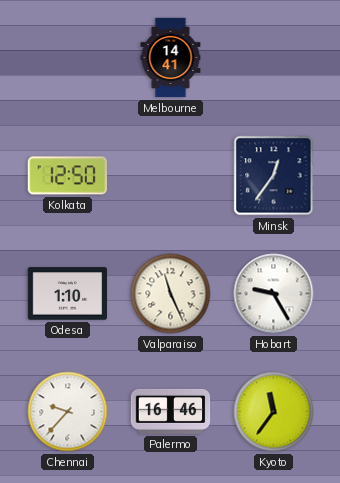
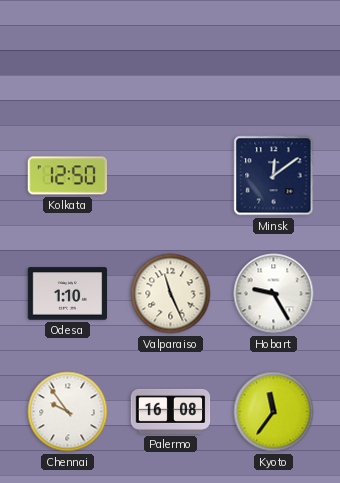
Melbourne: 14:41 -> none (171, 58)
Minsk: 12:36 -> 12:09 (274, 176)
Chennai: 9:37 -> 9:54 (68, 412)
Palermo: 16:46 -> 16:08 (171, 411)
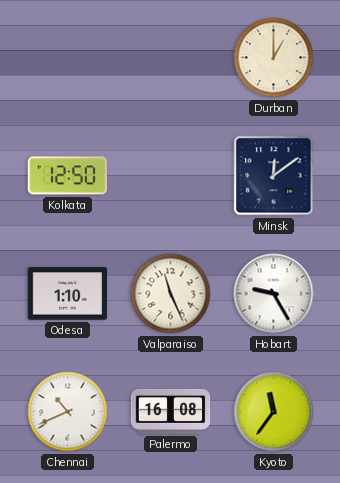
Durban: none -> 1:00 (274, 58)
Chennai: 9:54 -> 10:41 (68, 412)
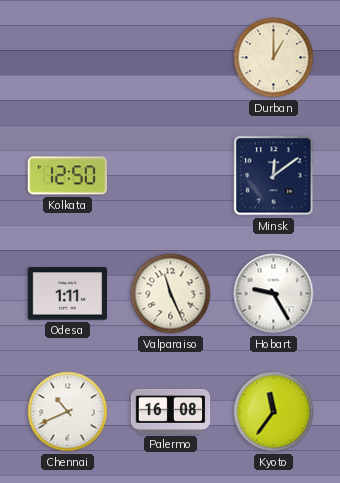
Odesa: 1:10 -> 1:11 (68, 294)
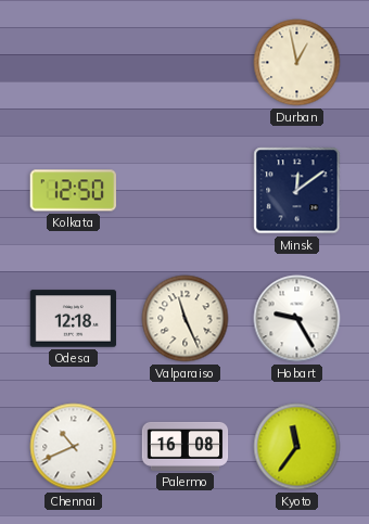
Durban: 1:00 -> 12:58 (297, 63)
Odesa: 1:11 -> 12:18 (74, 319)
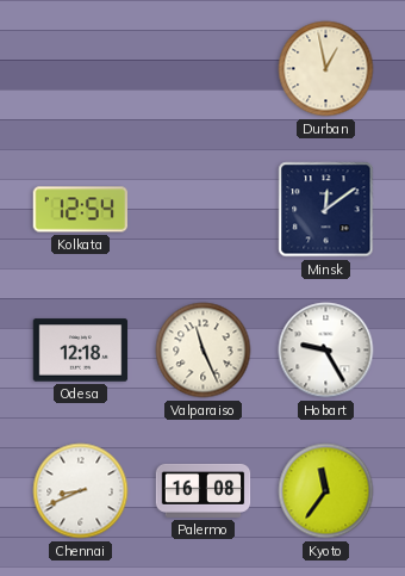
Kolkata: 12:50 -> 12:54 (80, 210)
Chennai: 10:41 -> 8:41 (81, 491)
